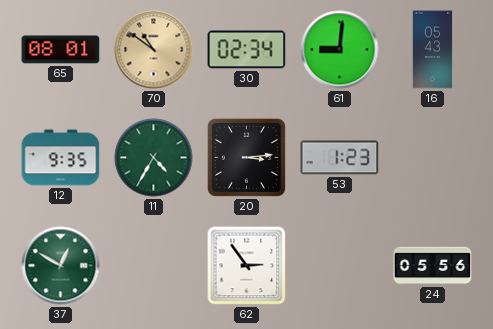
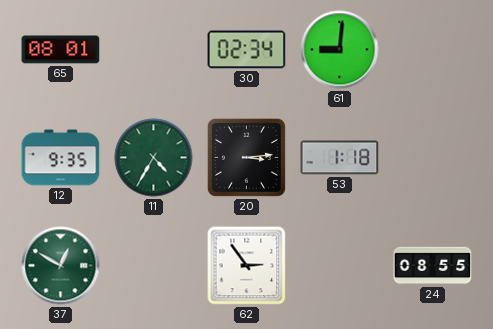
70: 10:51 -> none (154, 50)
16: 05:43 -> none (433, 50)
53: 1:23 -> 1:18 (340, 158)
24: 05:56 -> 08:55 (433, 266)
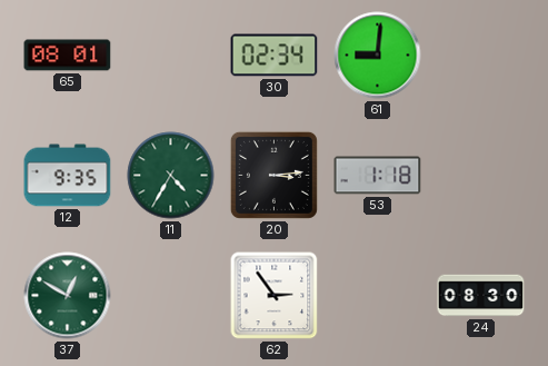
24: 08:55 -> 08:30 (481, 296)
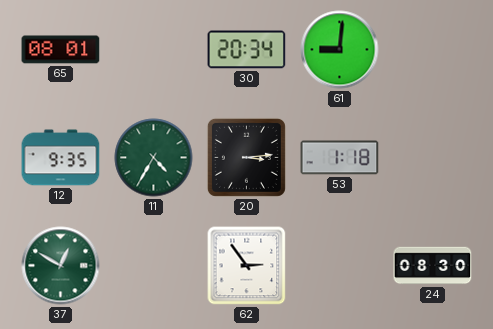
30: 02:34 -> 20:34 (247, 50)
